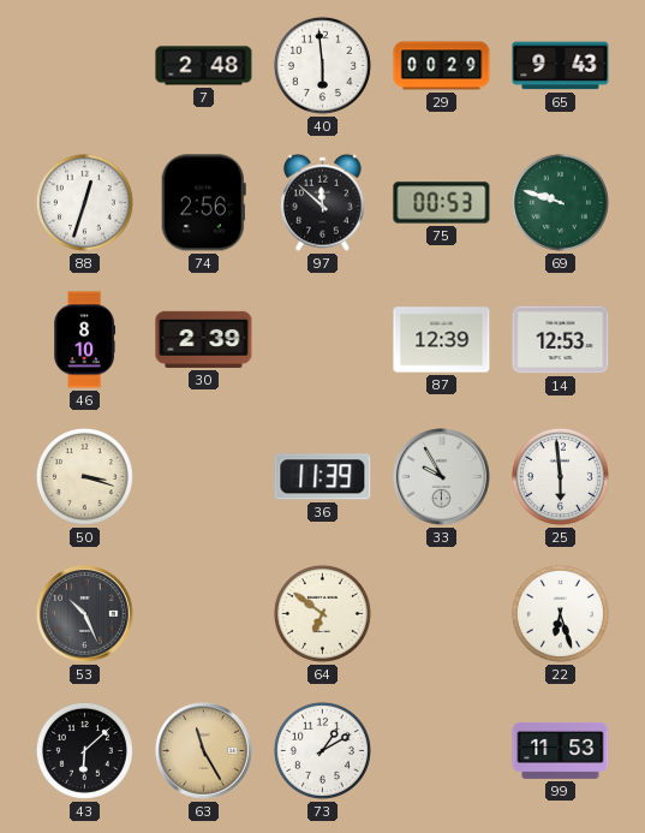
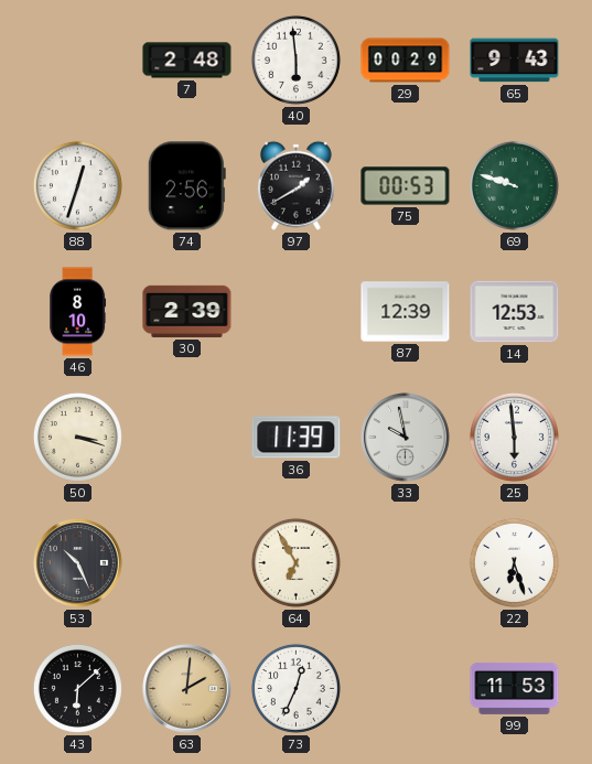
97: 11:52 -> 1:40 (297, 185)
33: 9:55 -> 9:58 (406, 438)
64: 6:51 -> 6:55 (295, 562)
63: 11:25 -> 2:01 (187, 689)
73: 1:10 -> 12:34 (295, 688)
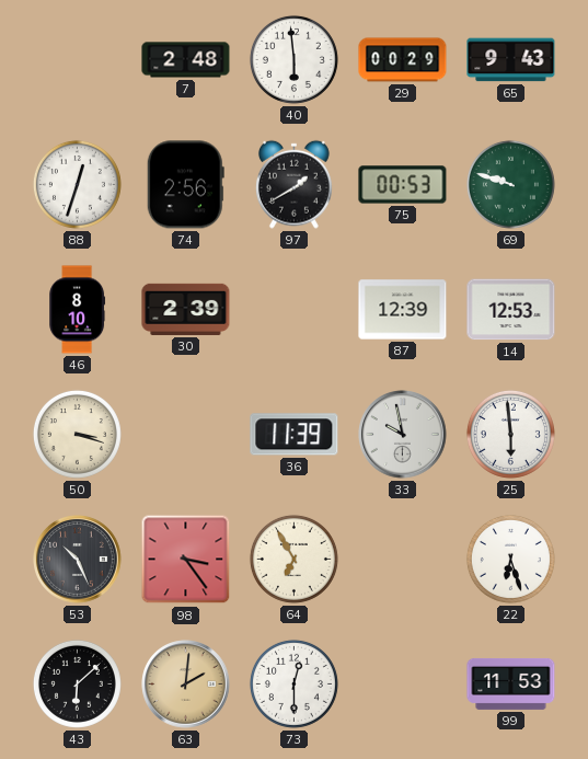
98: none -> 3:24 (186, 560)
73: 12:34 -> 12:30 (293, 683)
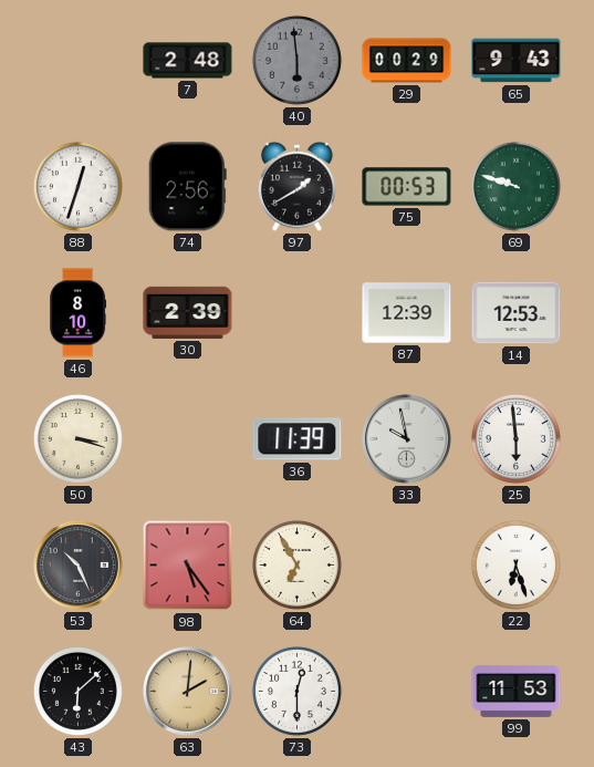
40 dial: white -> grey (296, 60)
98: 3:24 -> 5:24 (188, 566)
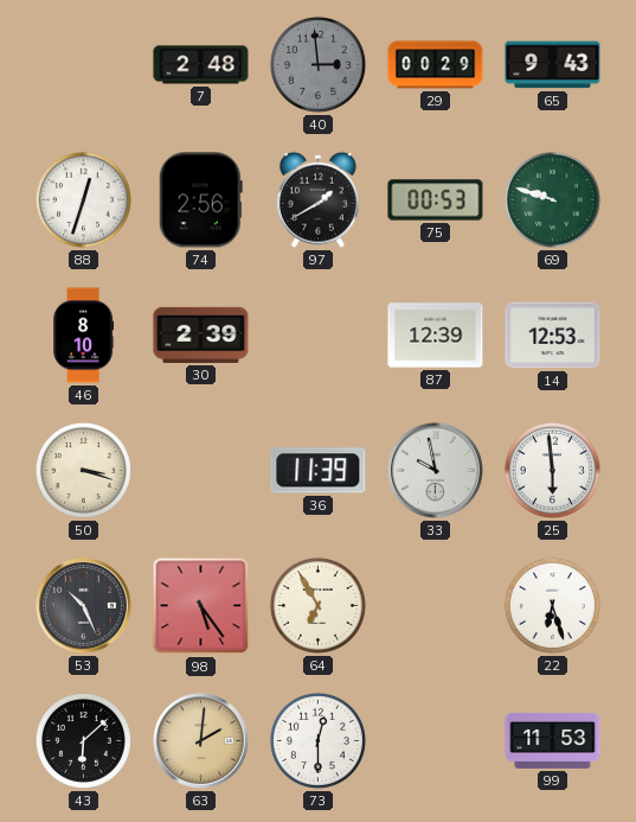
40: 5:59 -> 2:59 (317, 64)
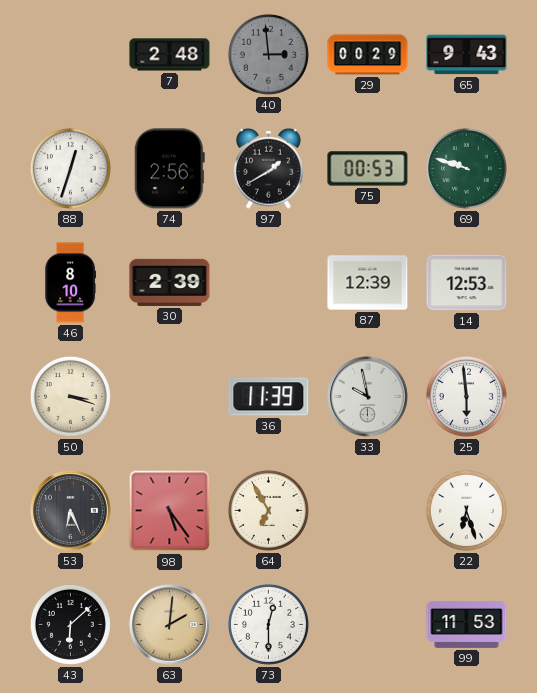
53: 10:26 -> 6:26 (71, 511)
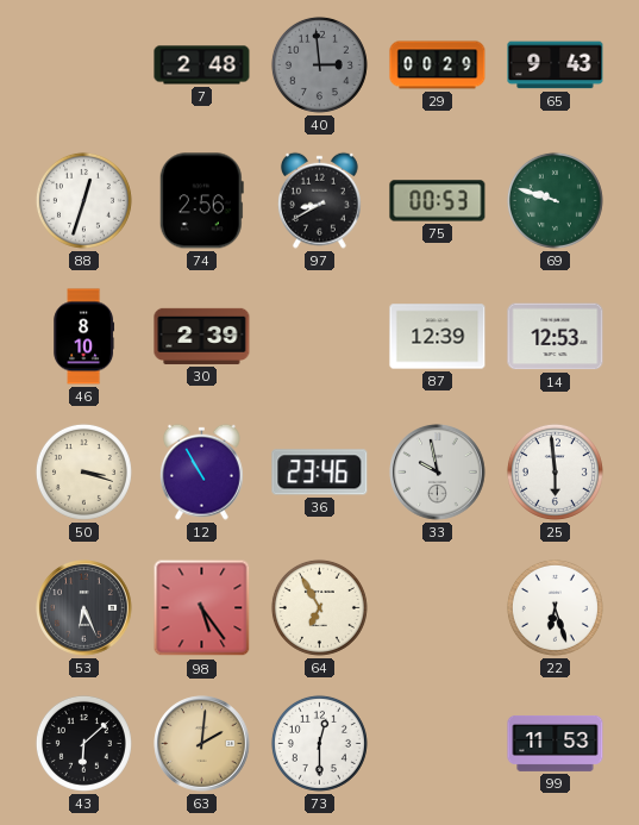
97: 1:40 -> 8:40 (320, 200)
12: none -> 10:55 (202, 471)
36: 11:39 -> 23:46 (320, 473)
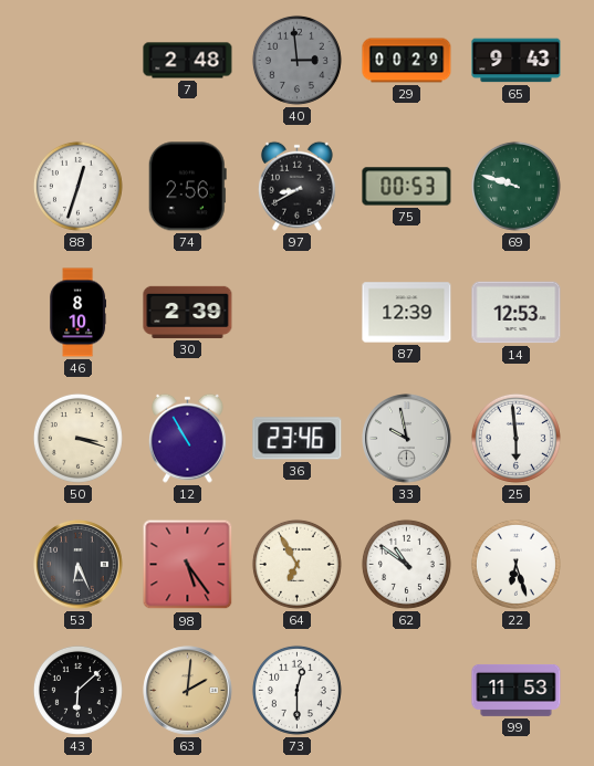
62: none -> 10:51 (406, 564)
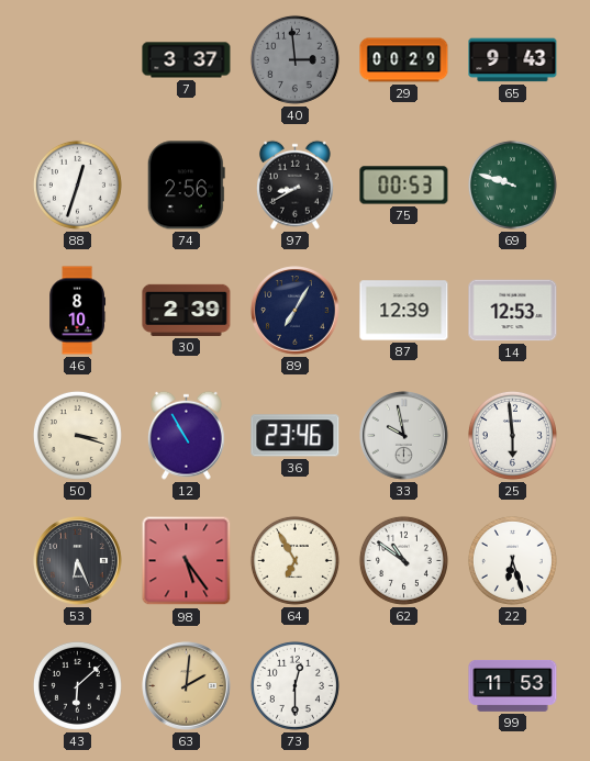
7: 2:48 -> 3:37 (187, 60)
89: none -> 7:05 (296, 311)
